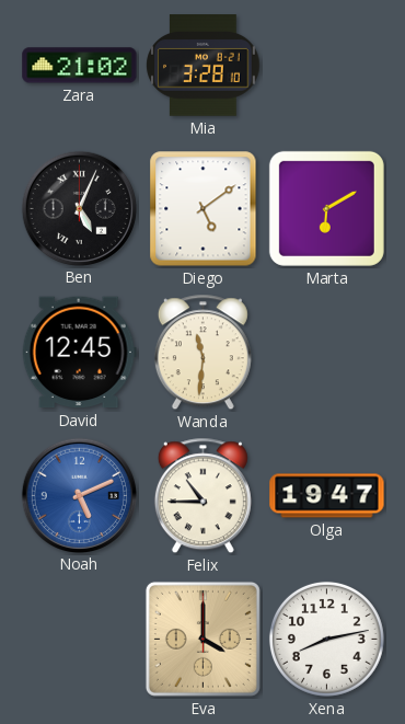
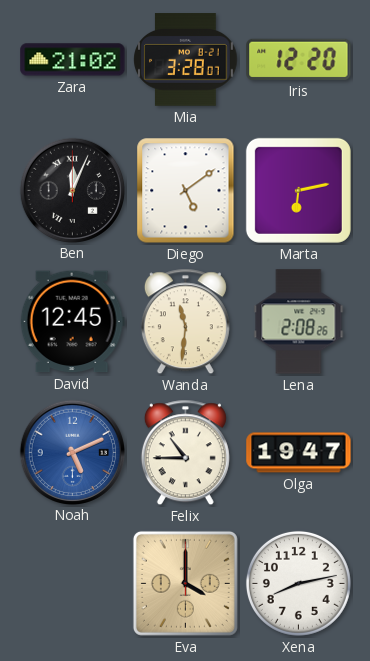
Mia: 3:28:10 -> 3:28:07 (186, 60)
Iris: none -> 12:20 (299, 59)
Ben: 5:04 -> 12:04 (72, 190)
Marta: 6:10 -> 6:13 (298, 190)
Lena: none -> 2:08 (299, 322)
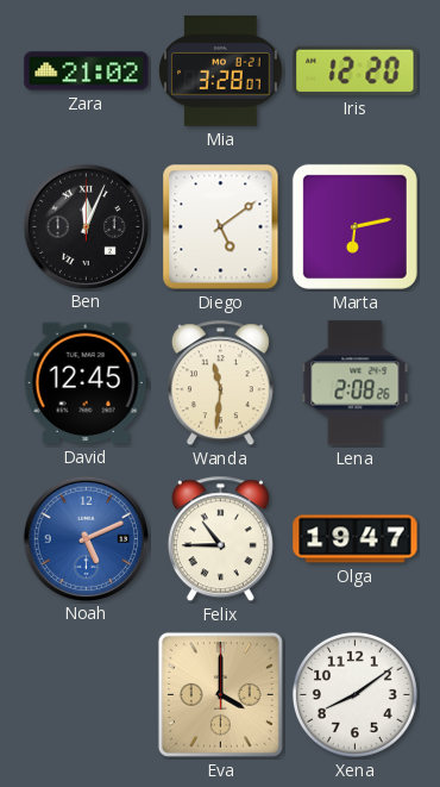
Xena: 8:13 -> 8:09 (354, 694)
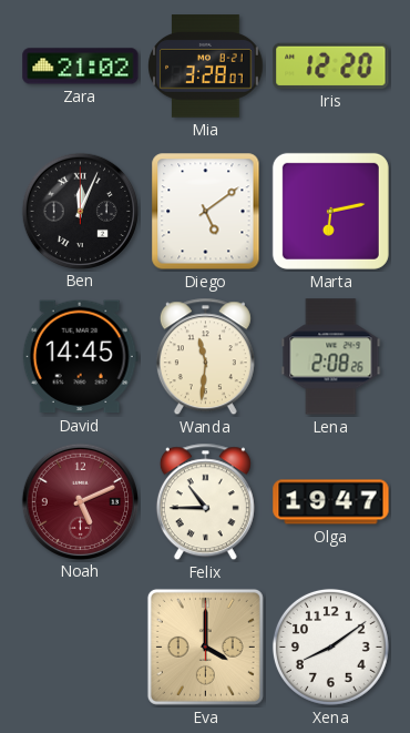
David: 12:45 -> 14:45 (80, 357)
Noah dial: blue -> burgundy (80, 501)
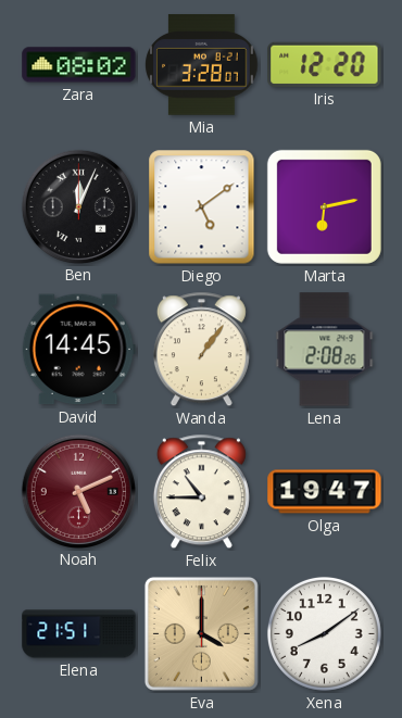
Zara: 21:02 -> 08:02 (79, 65)
Wanda: 11:31 -> 1:06 (201, 350)
Elena: none -> 21:51 (79, 634)
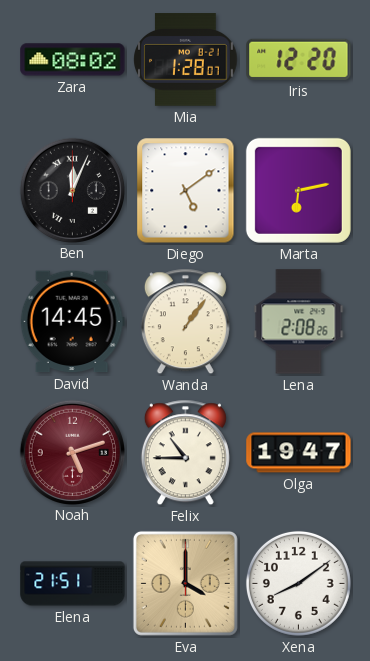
Mia: 3:28 -> 1:28 (186, 60)
Noah: 5:11 -> 5:12 (72, 452)
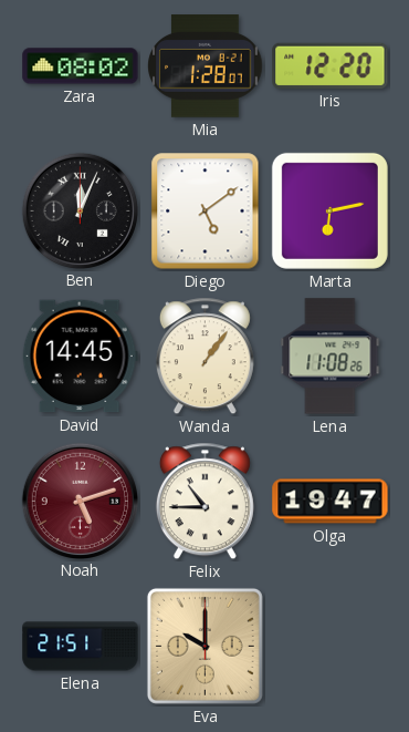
Lena: 2:08 -> 11:08 (331, 357)
Eva: 4:00 -> 10:00 (204, 646)
Xena: 8:09 -> none (298, 583)
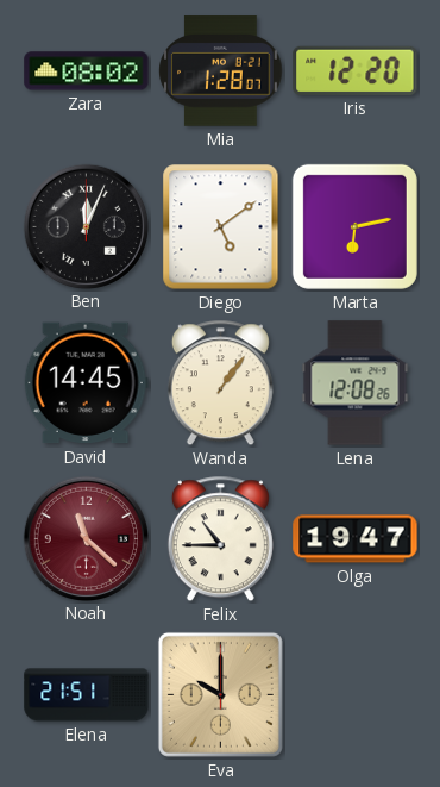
Lena: 11:08 -> 12:08 (356, 383)
Noah: 5:12 -> 11:22 (86, 538)
